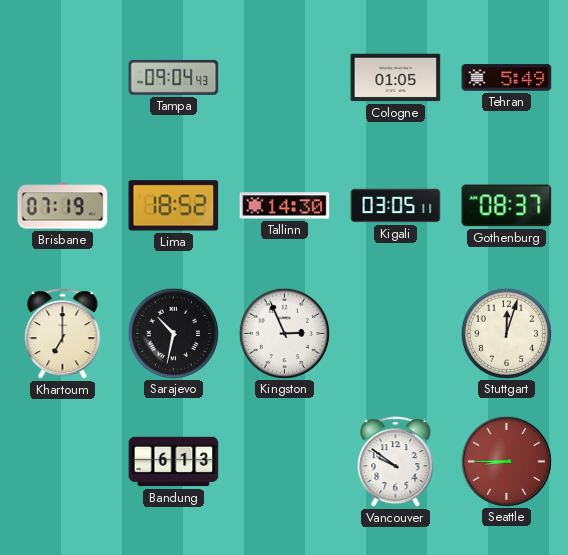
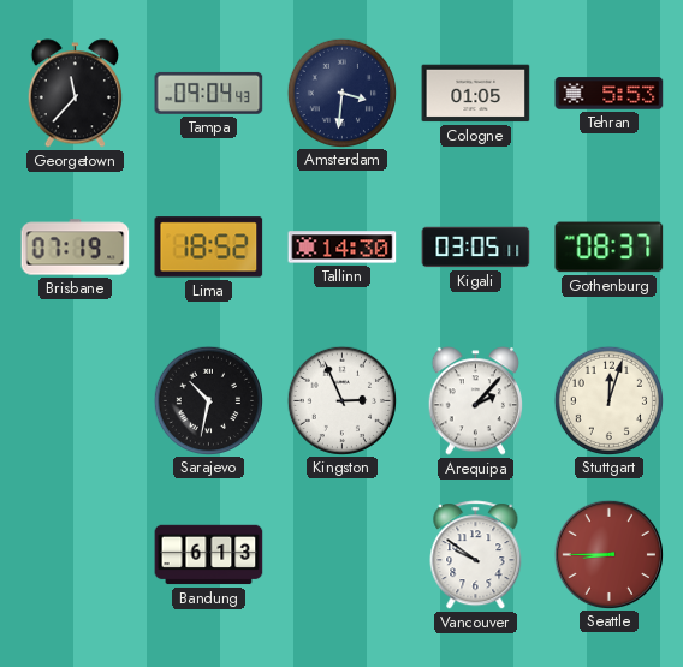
Georgetown: none -> 11:37 (75, 94)
Amsterdam: none -> 3:31 (341, 93)
Tehran: 5:49 -> 5:53 (610, 94)
Khartoum: 7:00 -> none (63, 334)
Arequipa: none -> 2:07 (475, 401)
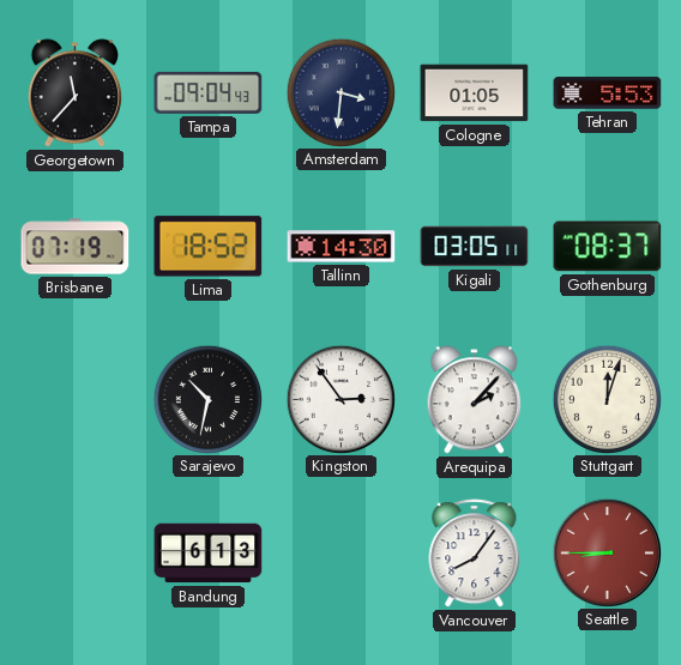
Kingston: 2:56 -> 2:54 (340, 399)
Vancouver: 9:51 -> 8:06 (475, 554)
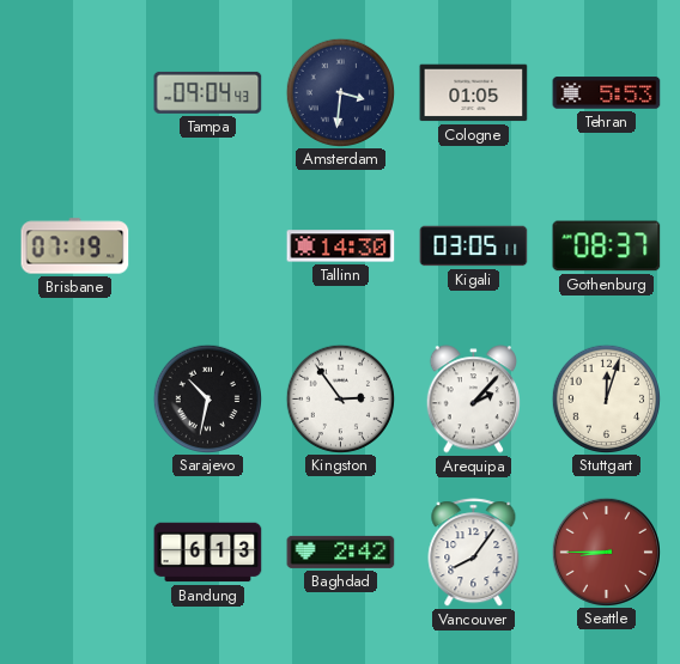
Georgetown: 11:37 -> none (74, 93)
Lima: 18:52 -> none (209, 247)
Baghdad: none -> 2:42 (341, 552)
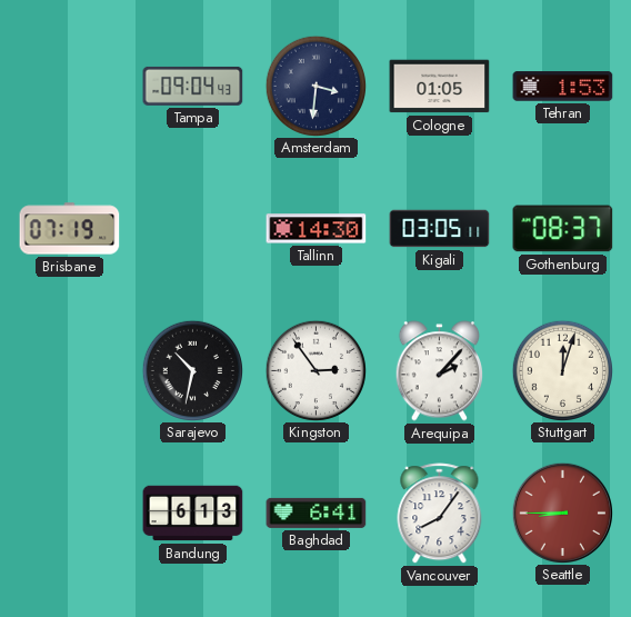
Tehran: 5:53 -> 1:53 (563, 87)
Baghdad: 2:42 -> 6:41 (317, 512)
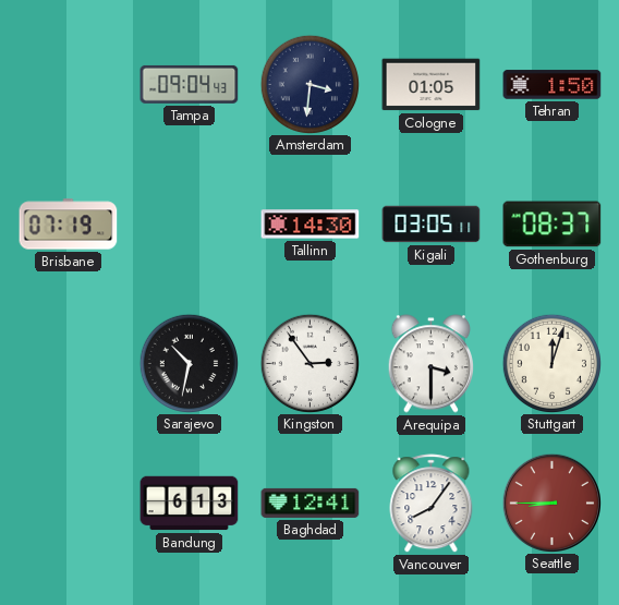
Tehran: 1:53 -> 1:50 (553, 85)
Arequipa: 2:07 -> 3:30 (430, 364)
Baghdad: 6:41 -> 12:41 (311, 503)
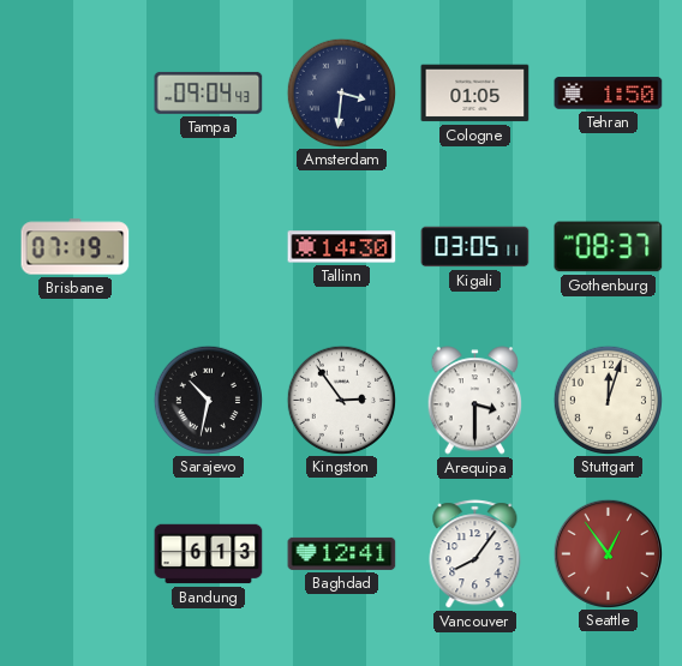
Seattle: 8:45 -> 12:54 (608, 553)
